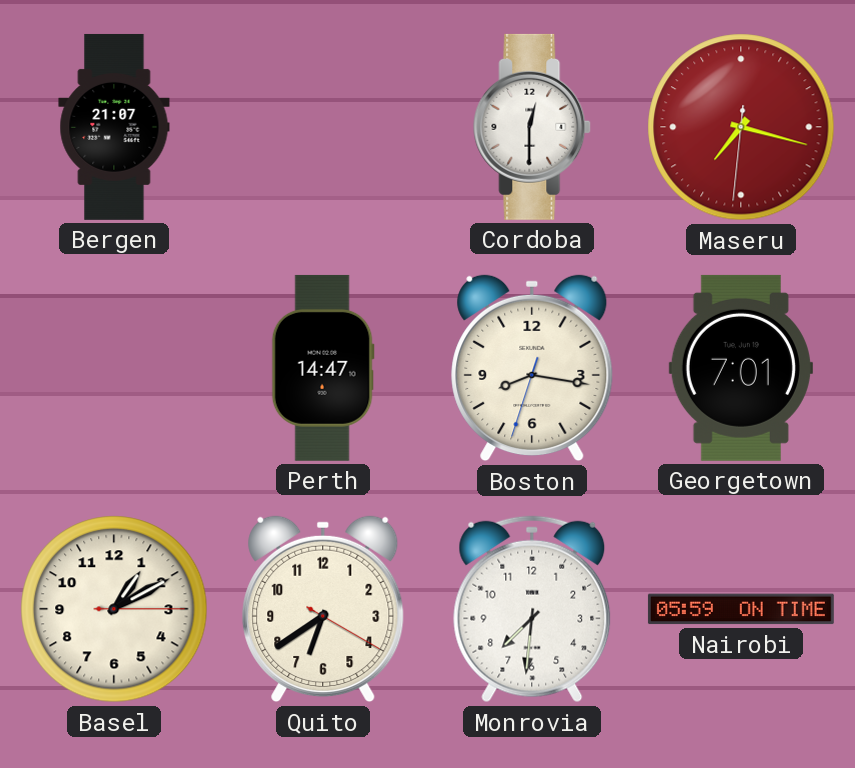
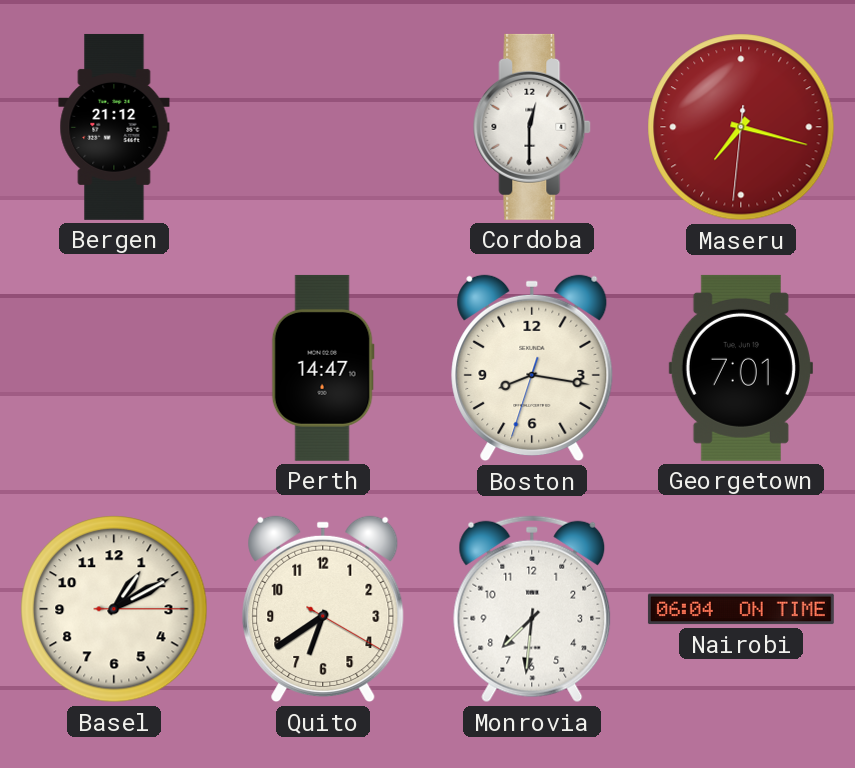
Bergen: 21:07 -> 21:12 (114, 127)
Nairobi: 05:59 -> 06:04 (741, 609)
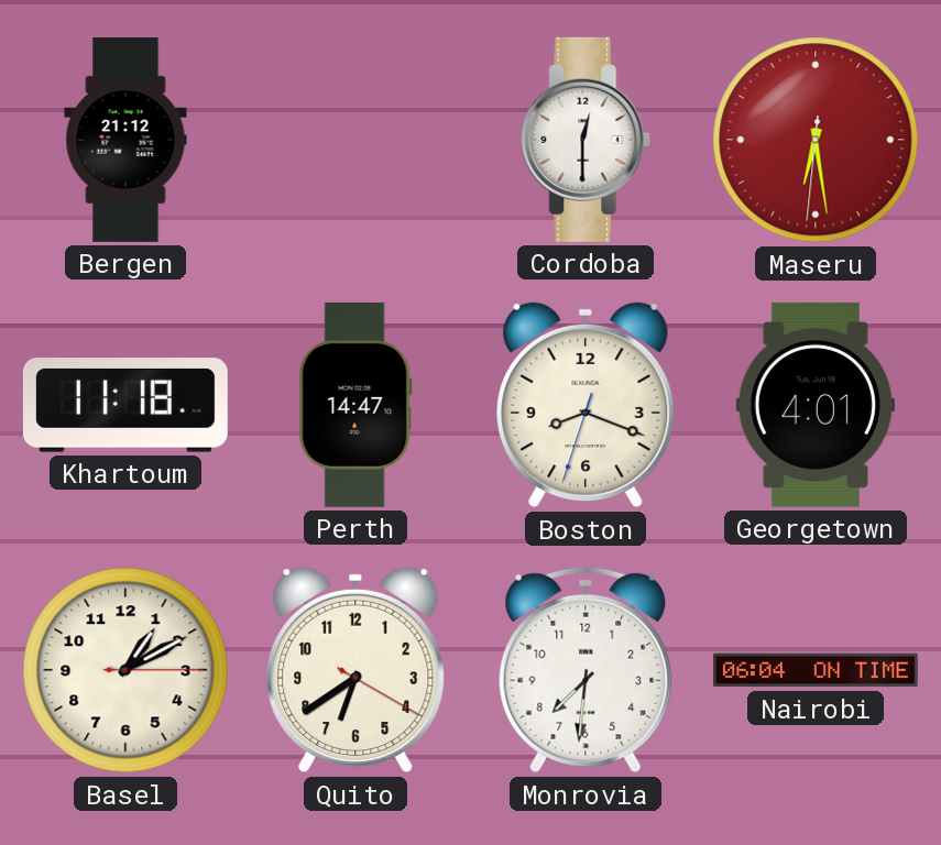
Maseru: 7:17 -> 6:28 (816, 140)
Khartoum: none -> 11:18 (125, 405)
Boston: 8:16 -> 8:18 (586, 405)
Georgetown: 7:01 -> 4:01 (816, 405)
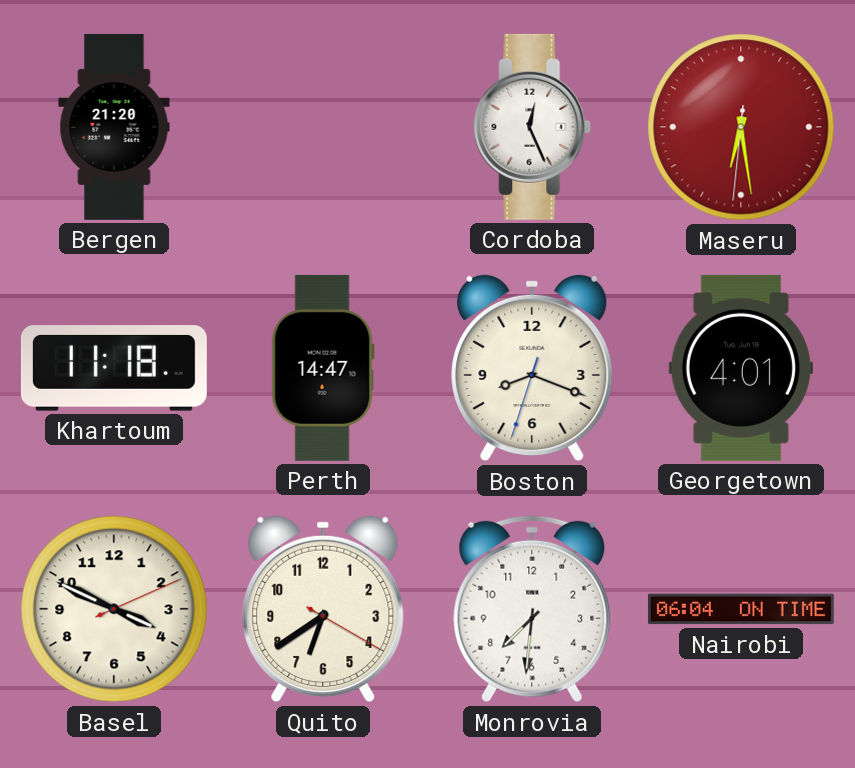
Bergen: 21:12 -> 21:20 (114, 127)
Cordoba: 12:30 -> 12:26 (533, 127)
Basel: 1:10 -> 3:49 (114, 609)
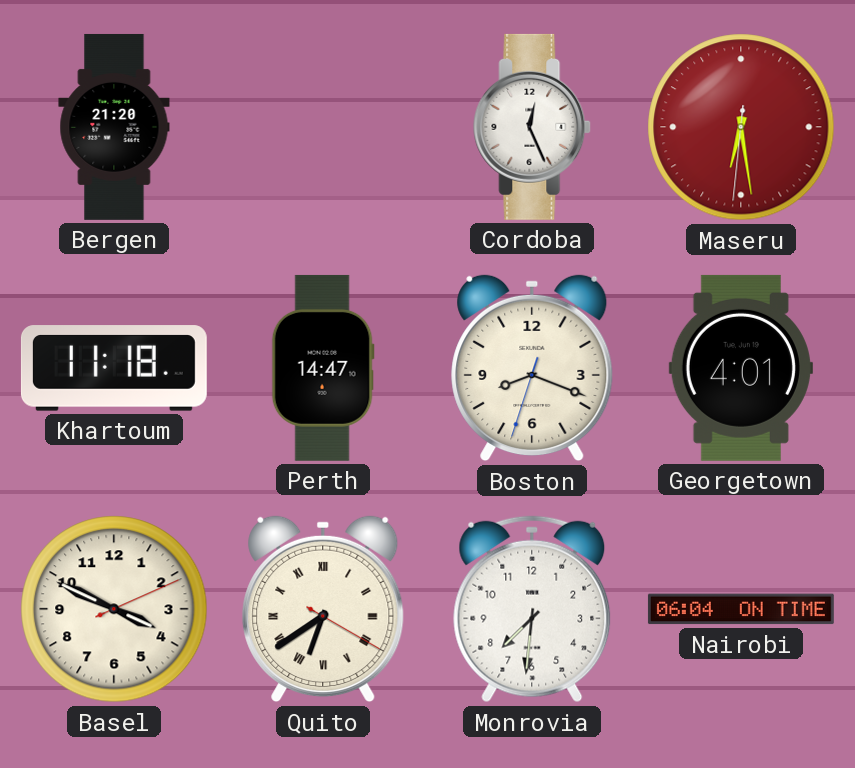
Quito numerals: Arabic -> Roman (323, 609)
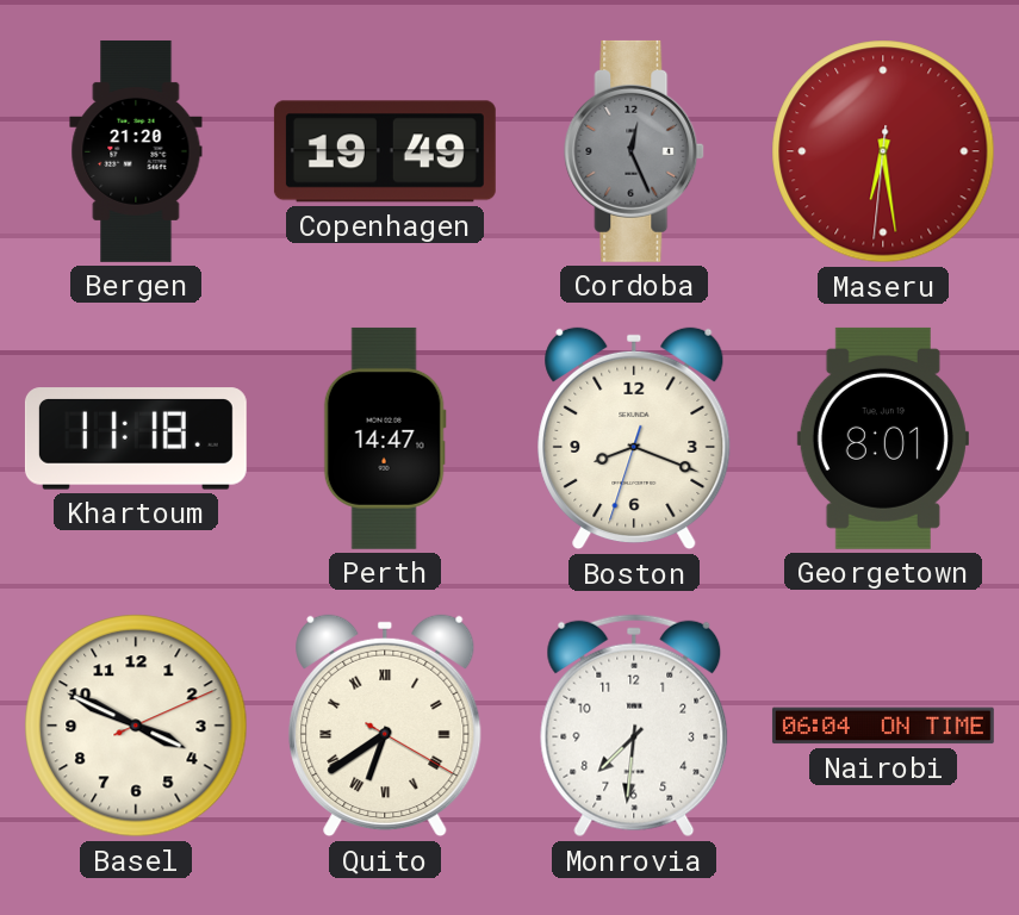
Copenhagen: none -> 19:49 (385, 151)
Cordoba dial: white -> grey (635, 151)
Georgetown: 4:01 -> 8:01 (883, 438)
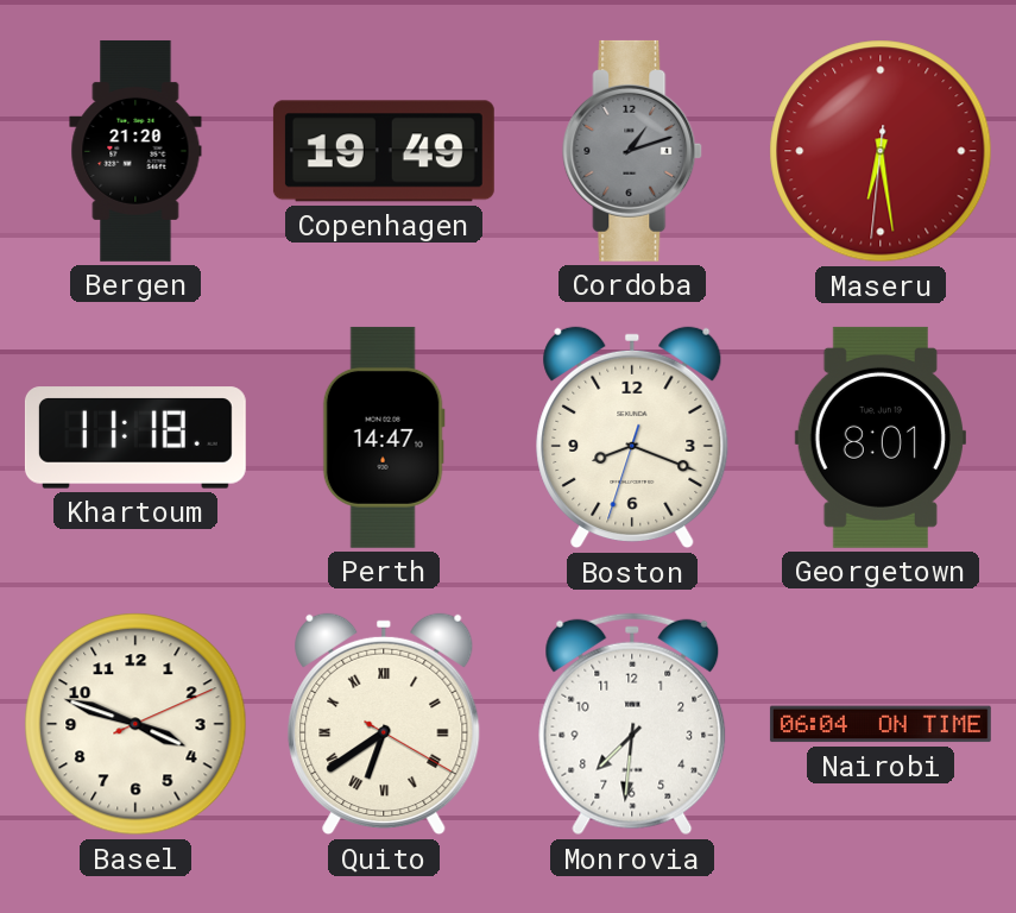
Cordoba: 12:26 -> 1:12 (633, 151)
Basel: 3:49 -> 3:48 (135, 724)
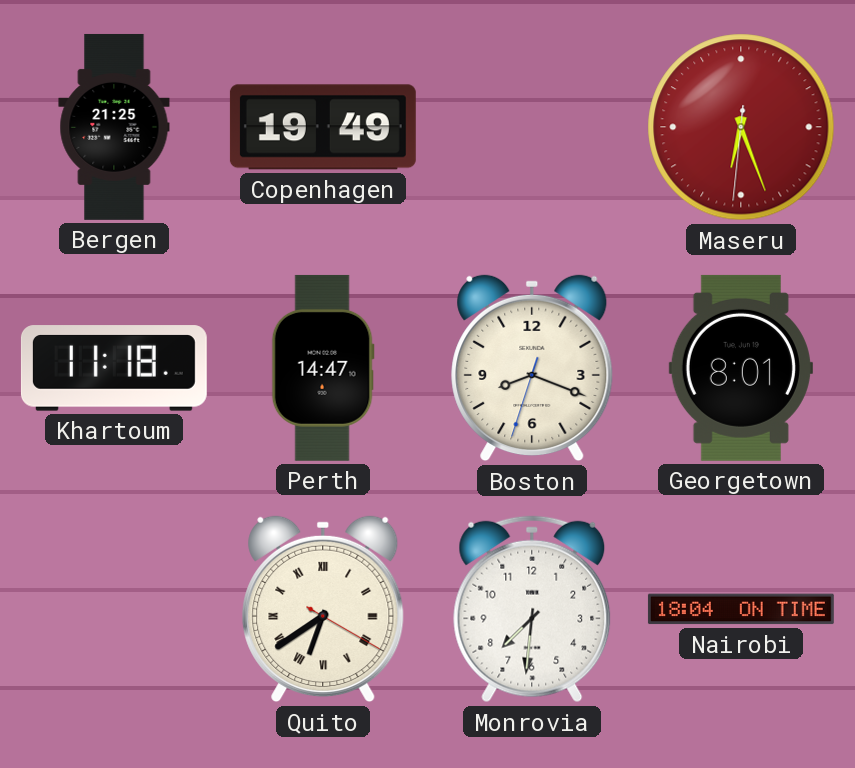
Bergen: 21:20 -> 21:25 (114, 127)
Cordoba: 1:12 -> none (633, 151)
Maseru: 6:28 -> 6:26 (741, 127)
Basel: 3:48 -> none (135, 724)
Nairobi: 06:04 -> 18:04 (741, 609)
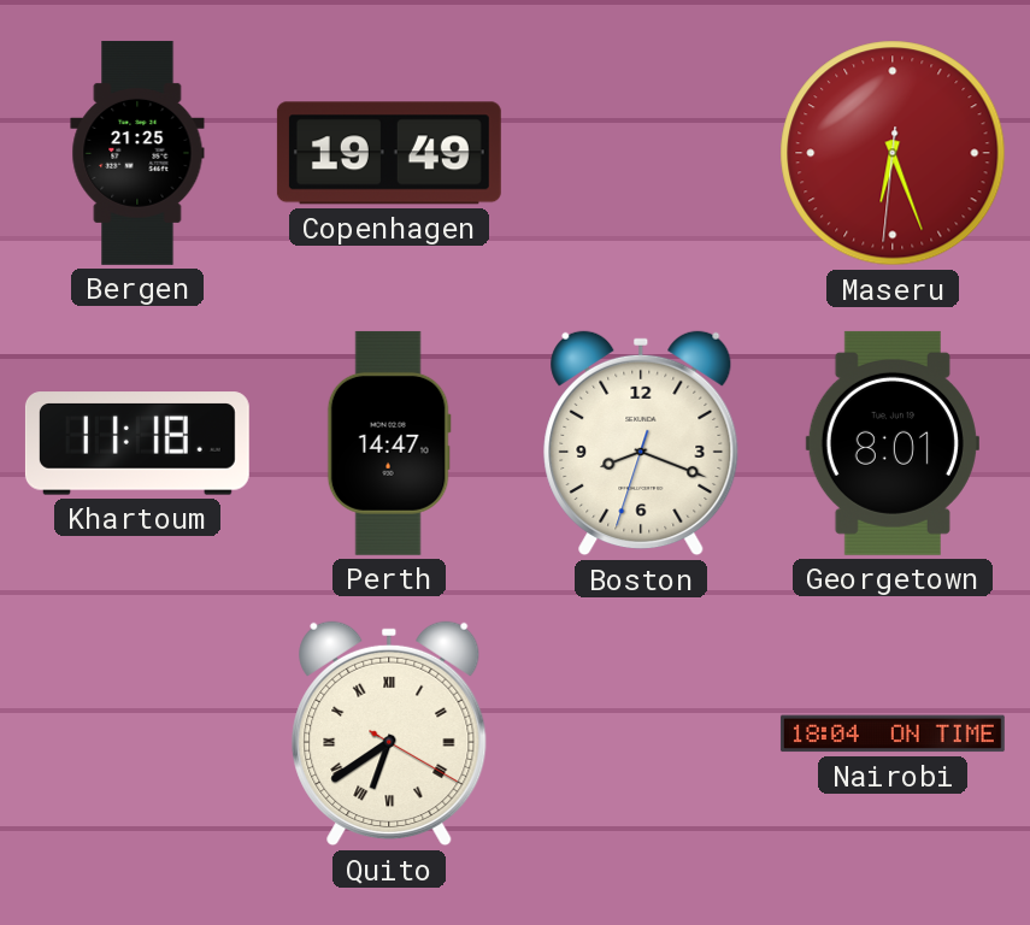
Monrovia: 7:31 -> none (532, 609)
